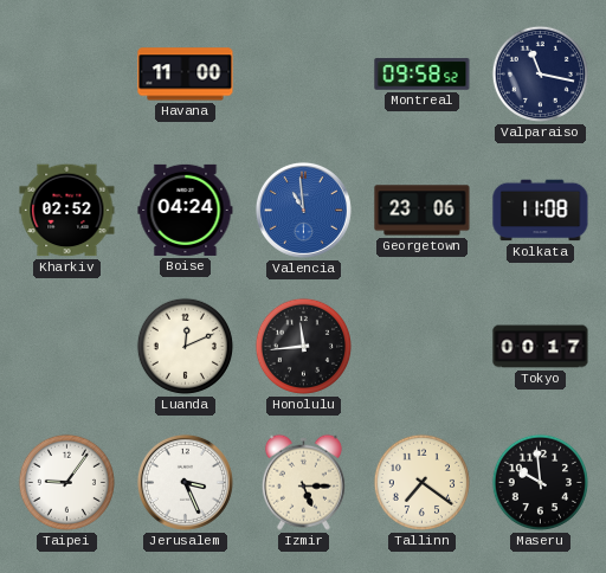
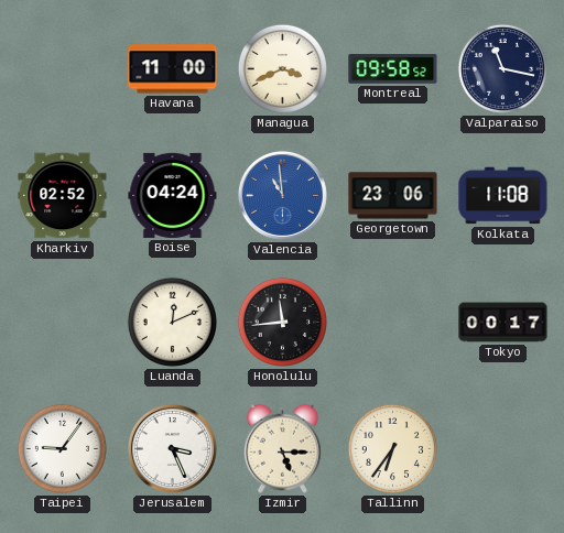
Managua: none -> 3:41 (282, 68)
Tallinn: 7:21 -> 6:36 (392, 448)
Maseru: 9:59 -> none (540, 482)
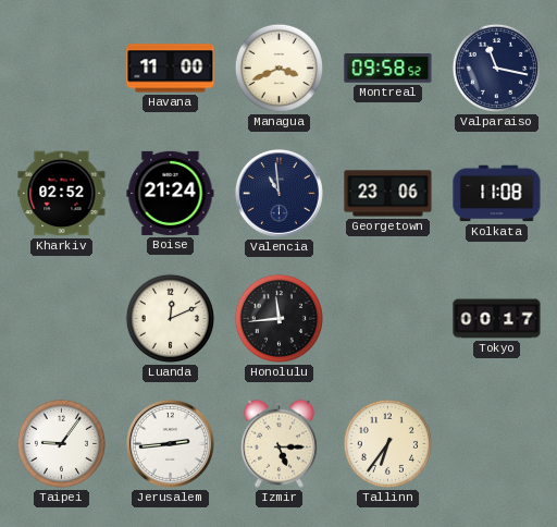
Boise: 04:24 -> 21:24 (171, 193)
Valencia dial: blue -> navy (278, 193)
Jerusalem: 3:26 -> 2:44 (170, 443)
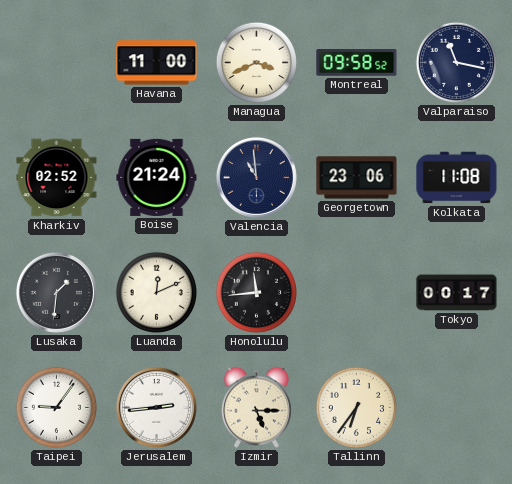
Lusaka: none -> 1:31 (56, 292)
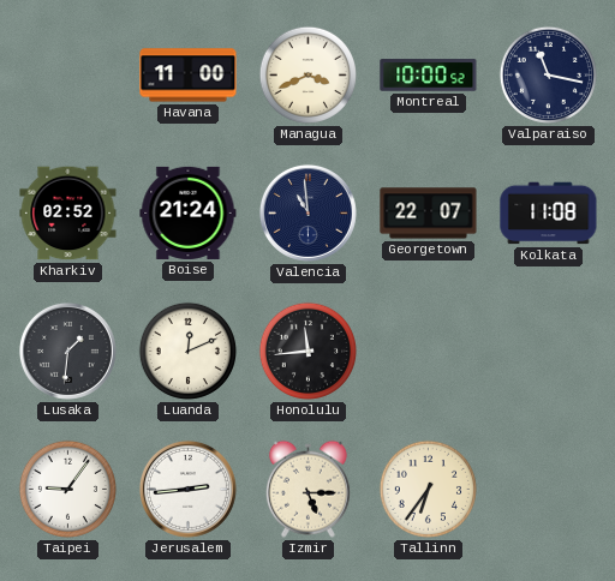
Montreal: 09:58 -> 10:00 (429, 76)
Georgetown: 23:06 -> 22:07 (429, 214)
Tokyo: 00:17 -> none (457, 293)
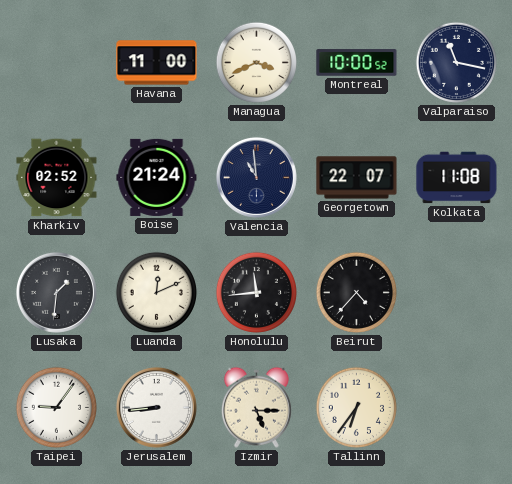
Beirut: none -> 4:37 (356, 292)
Jerusalem: 2:44 -> 8:44 (156, 407)
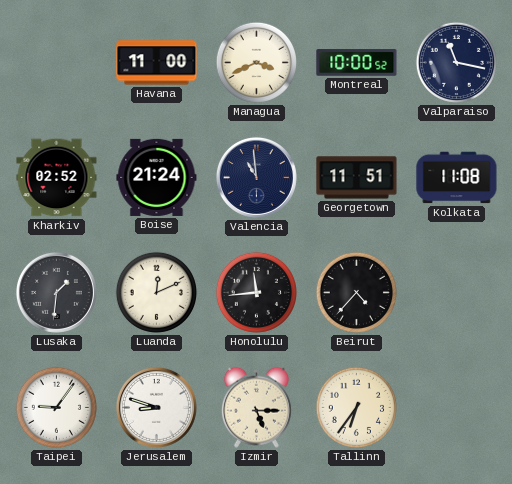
Georgetown: 22:07 -> 11:51 (357, 178)
Jerusalem: 8:44 -> 8:48 (156, 407)
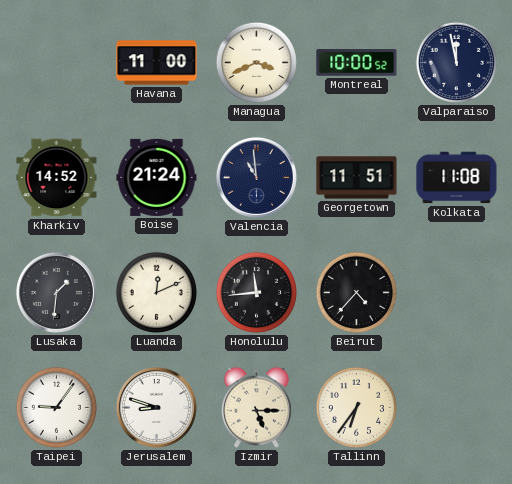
Valparaiso: 11:17 -> 11:58 (456, 62)
Kharkiv: 02:52 -> 14:52 (57, 178)
